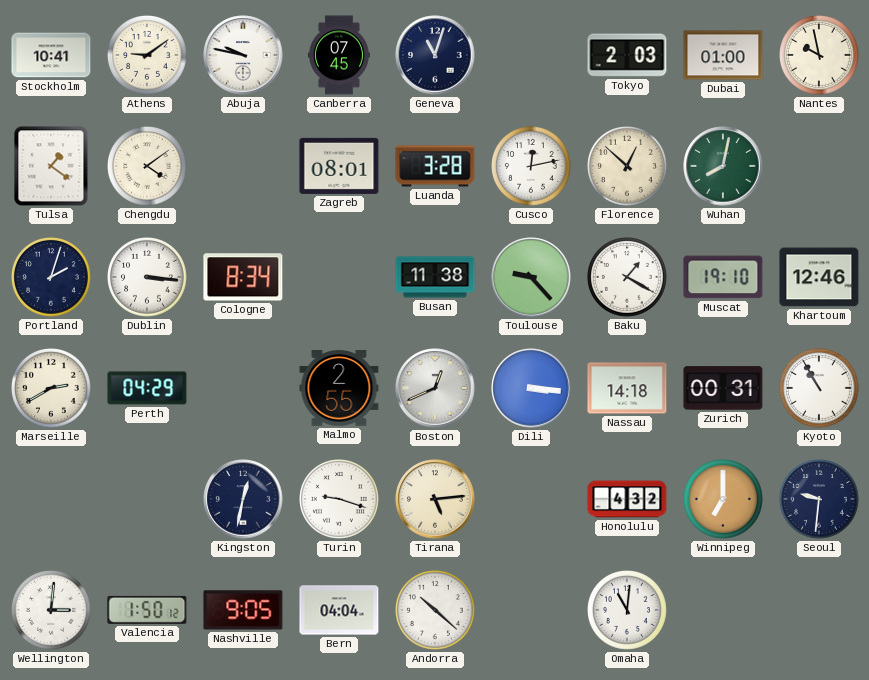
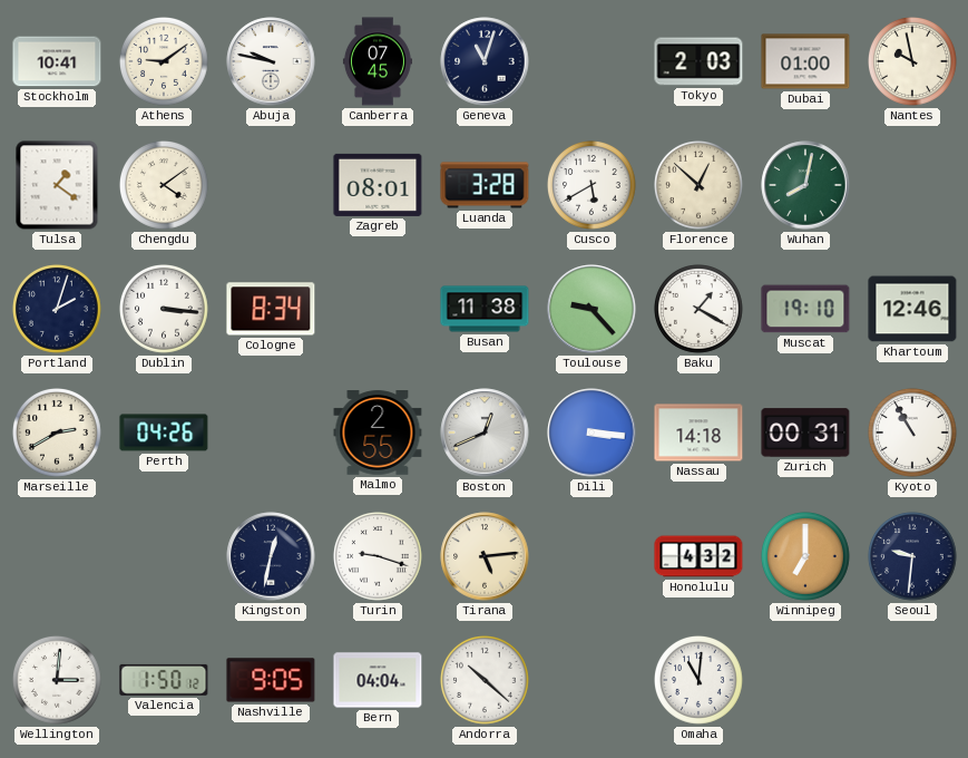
Cusco: 12:13 -> 5:40 (593, 186)
Perth: 04:29 -> 04:26 (164, 433)
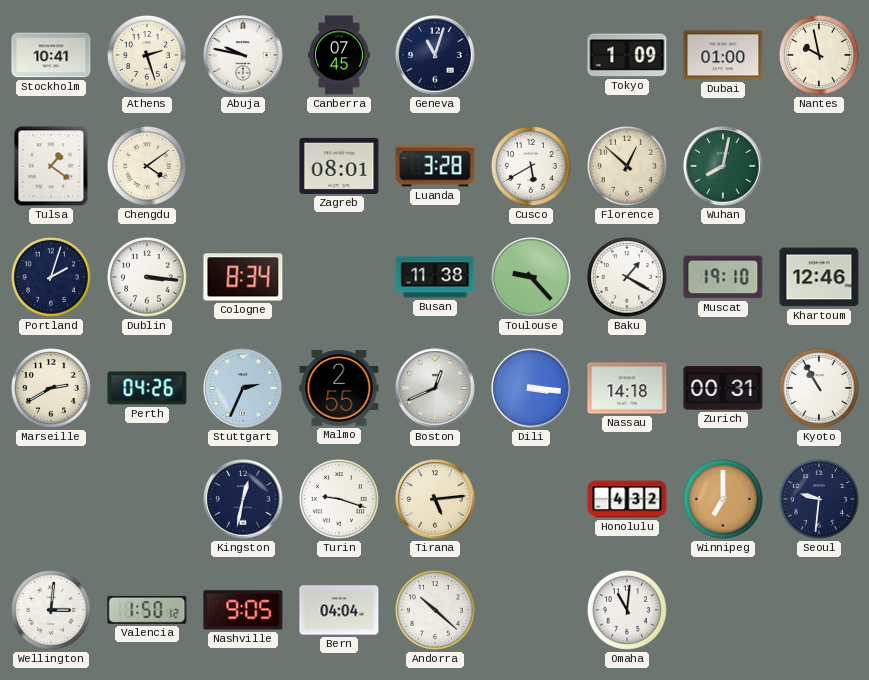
Athens: 9:09 -> 2:27 (148, 56)
Tokyo: 2:03 -> 1:09 (627, 55)
Stuttgart: none -> 2:34 (243, 388)
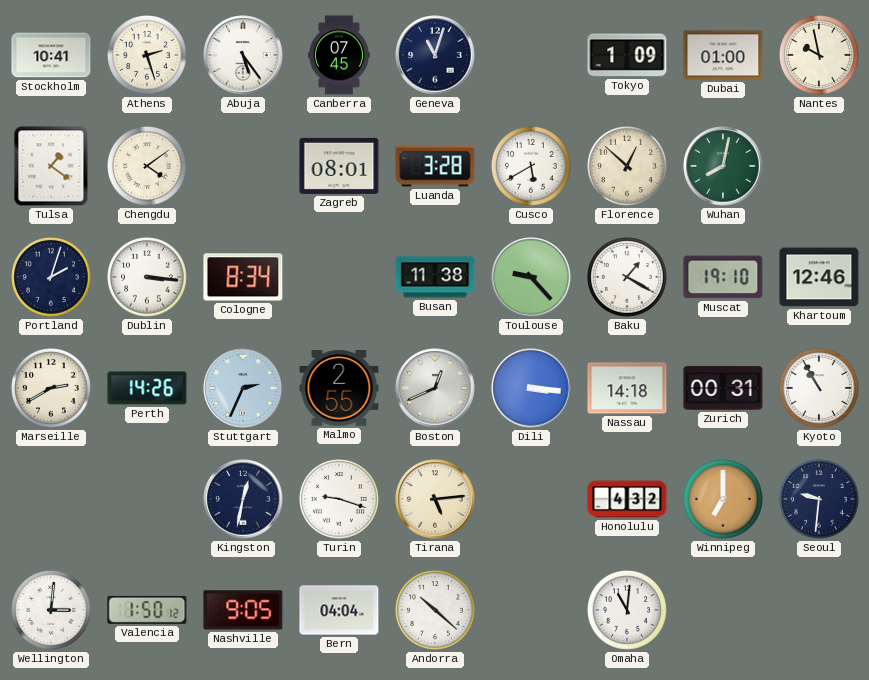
Abuja: 9:47 -> 5:24 (243, 55)
Perth: 04:26 -> 14:26 (147, 388)
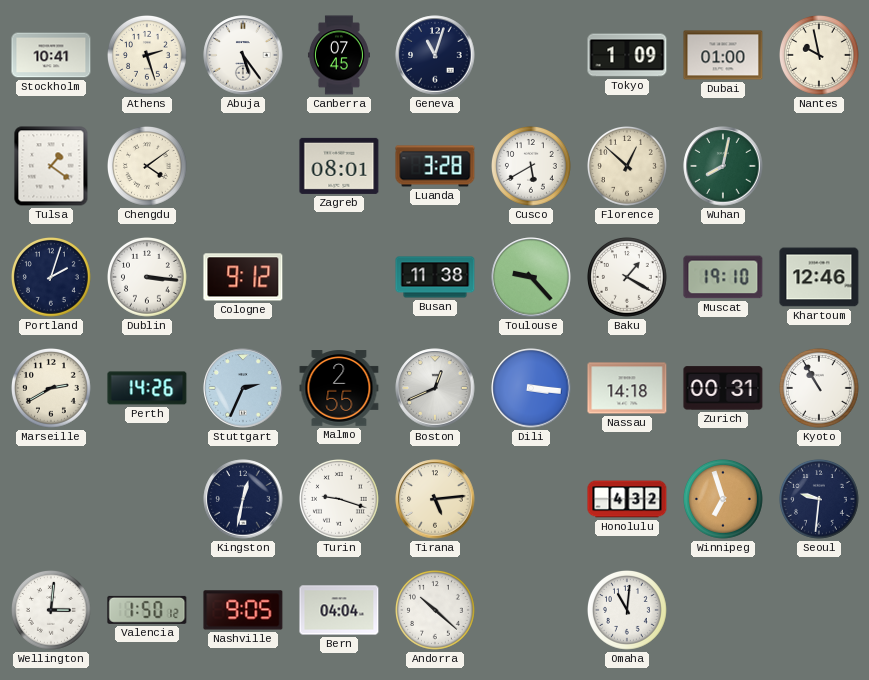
Cologne: 8:34 -> 9:12 (243, 277)
Winnipeg: 7:00 -> 6:57 (724, 500)
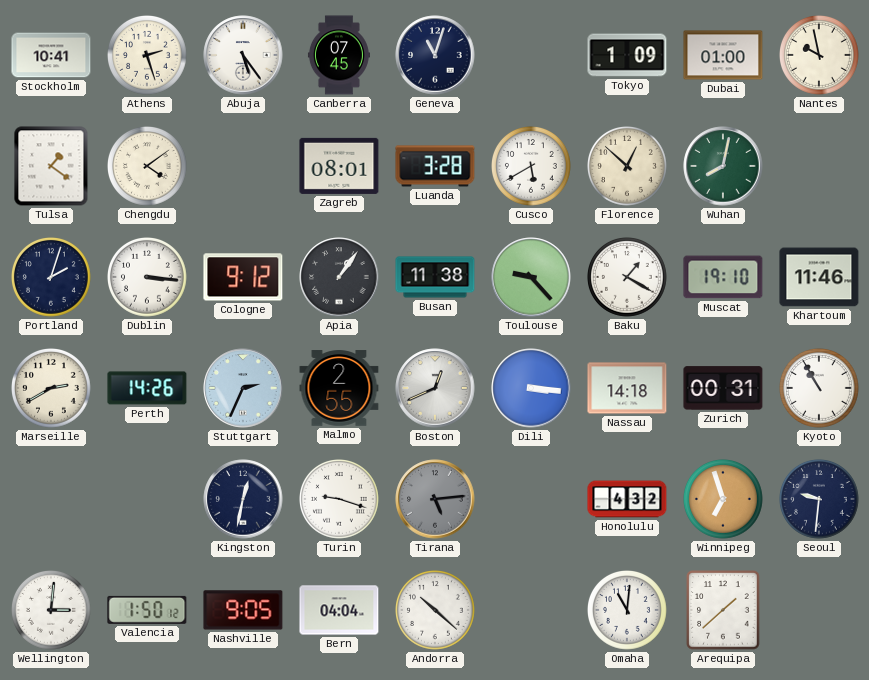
Apia: none -> 1:06 (339, 277)
Khartoum: 12:46 -> 11:46 (819, 277)
Tirana dial: cream -> grey (435, 499)
Arequipa: none -> 1:38 (723, 610)
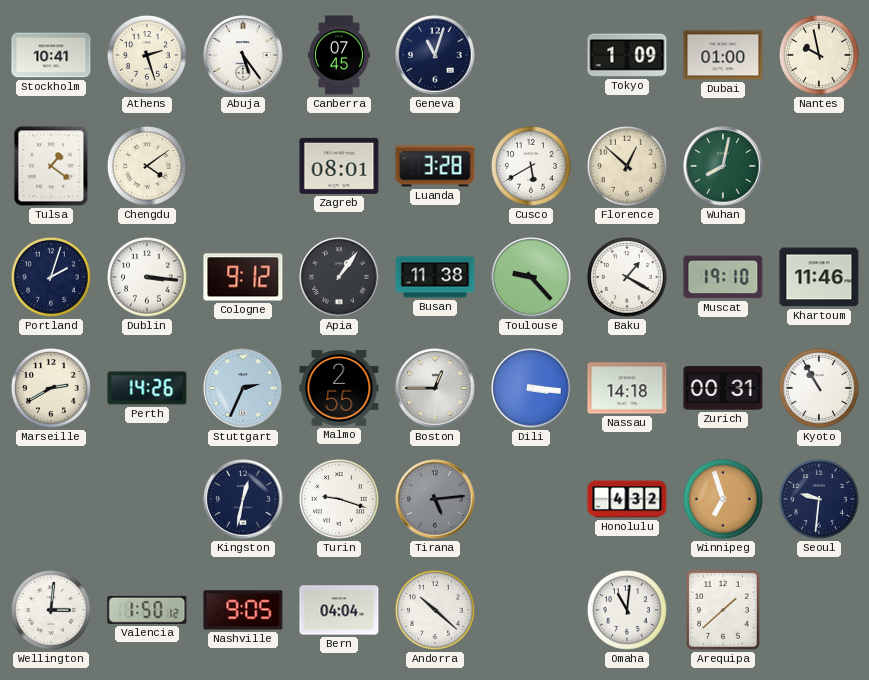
Boston: 12:41 -> 12:45 (435, 388)
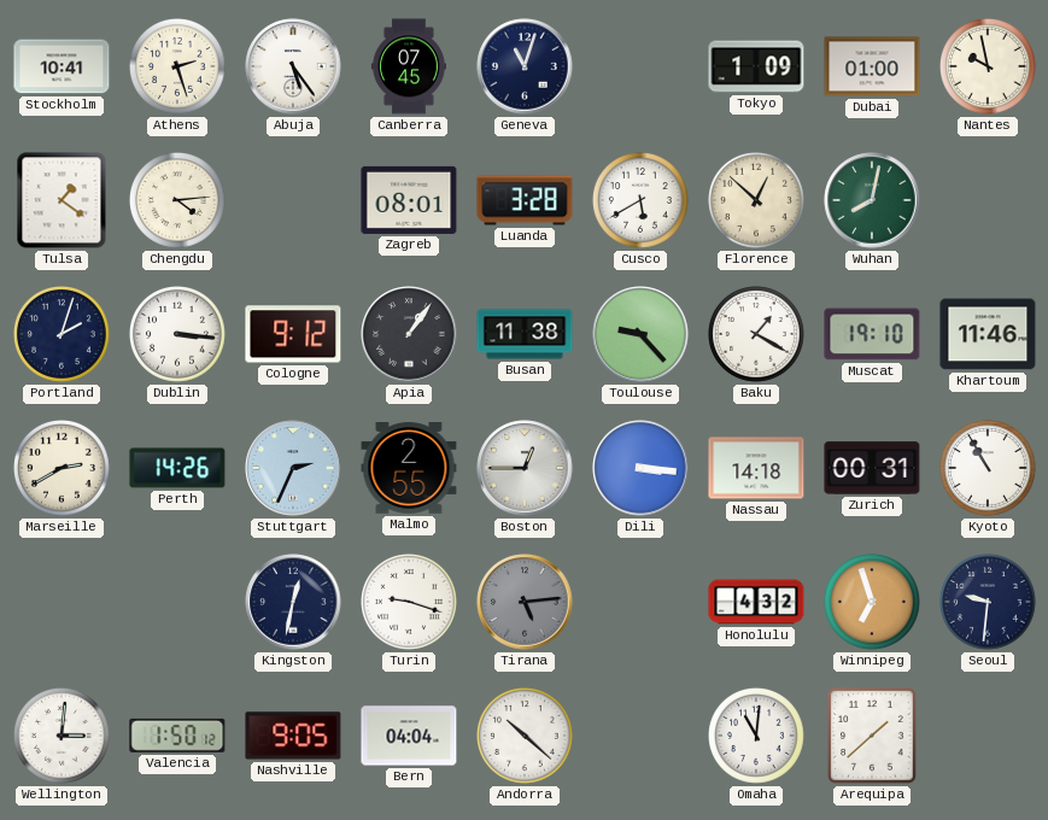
Chengdu: 4:09 -> 4:14 (178, 201)
